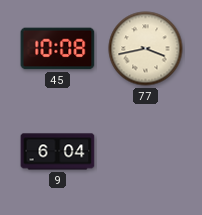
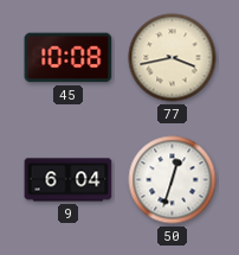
50: none -> 12:33 (173, 180)
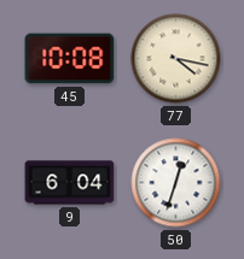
77: 3:43 -> 4:17 (176, 59)
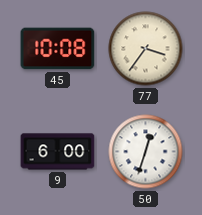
77: 4:17 -> 3:36 (146, 49)
9: 6:04 -> 6:00 (58, 152)
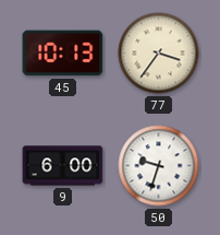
45: 10:08 -> 10:13 (63, 54)
50: 12:33 -> 9:33 (159, 166)
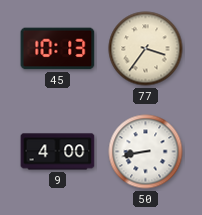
9: 6:00 -> 4:00 (58, 152)
50: 9:33 -> 8:43 (146, 152)
